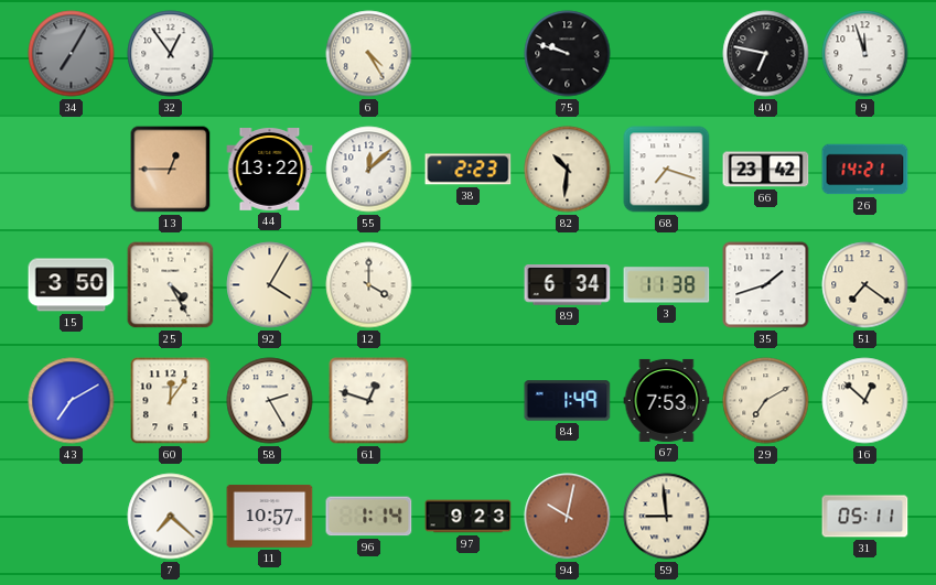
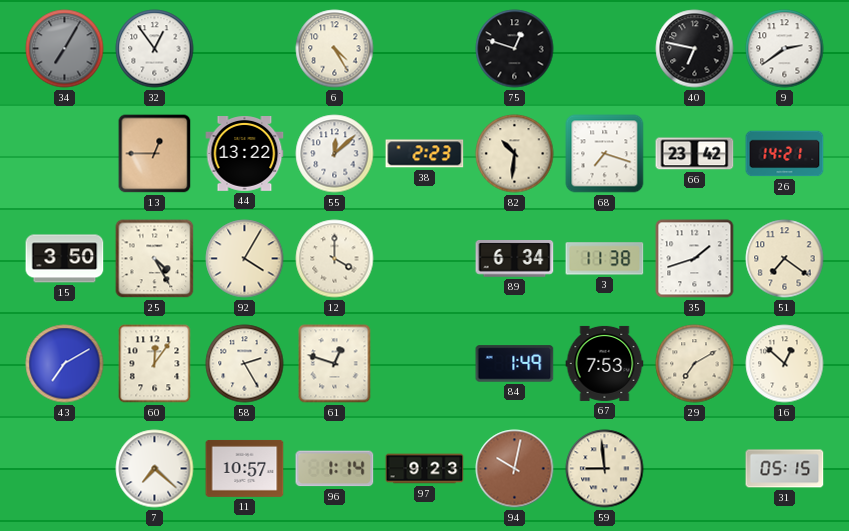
75: 9:48 -> 12:48 (515, 49)
9: 11:57 -> 2:39 (785, 49)
31: 05:11 -> 05:15 (785, 469)
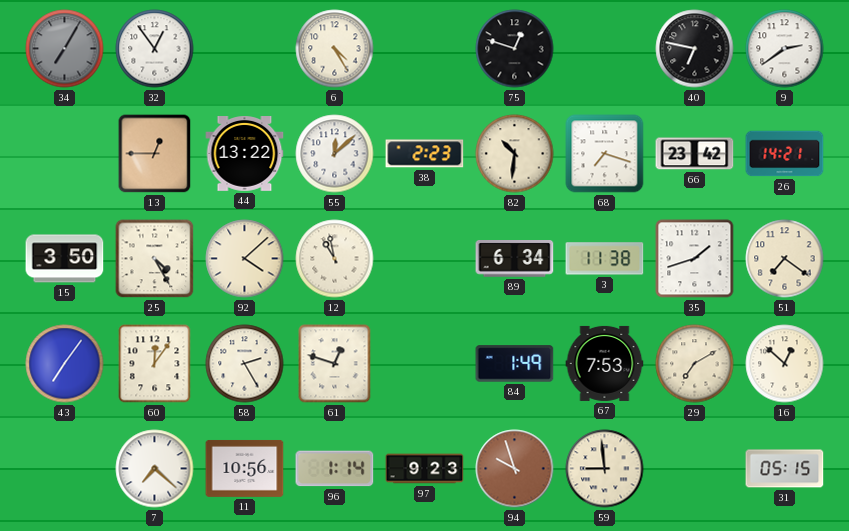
92: 4:05 -> 4:08 (245, 259)
12: 4:00 -> 10:58 (335, 259)
43: 7:10 -> 7:06 (65, 364)
11: 10:57 -> 10:56 (245, 468)
94: 10:02 -> 9:57 (515, 469)
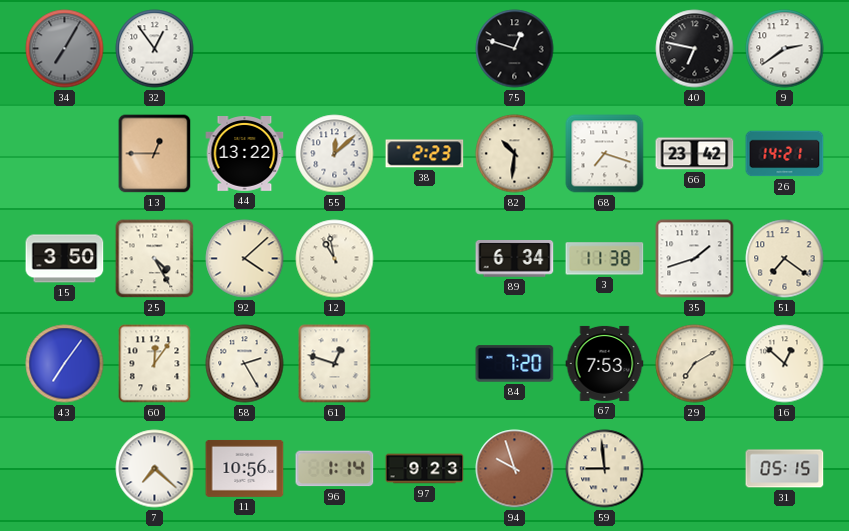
6: 4:25 -> none (335, 49)
84: 1:49 -> 7:20 (515, 364)
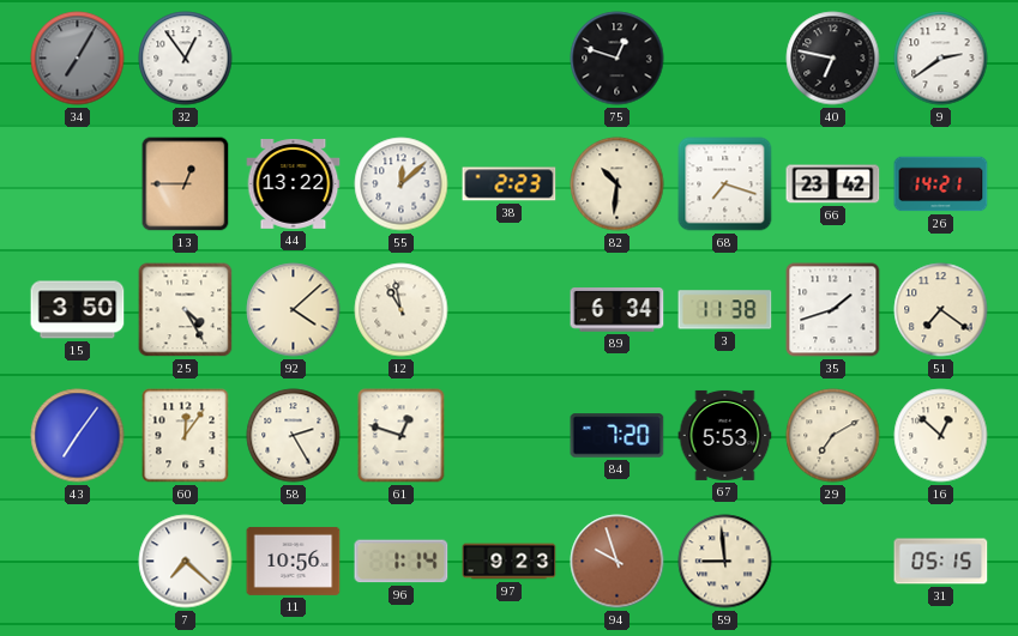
67: 7:53 -> 5:53 (725, 435)
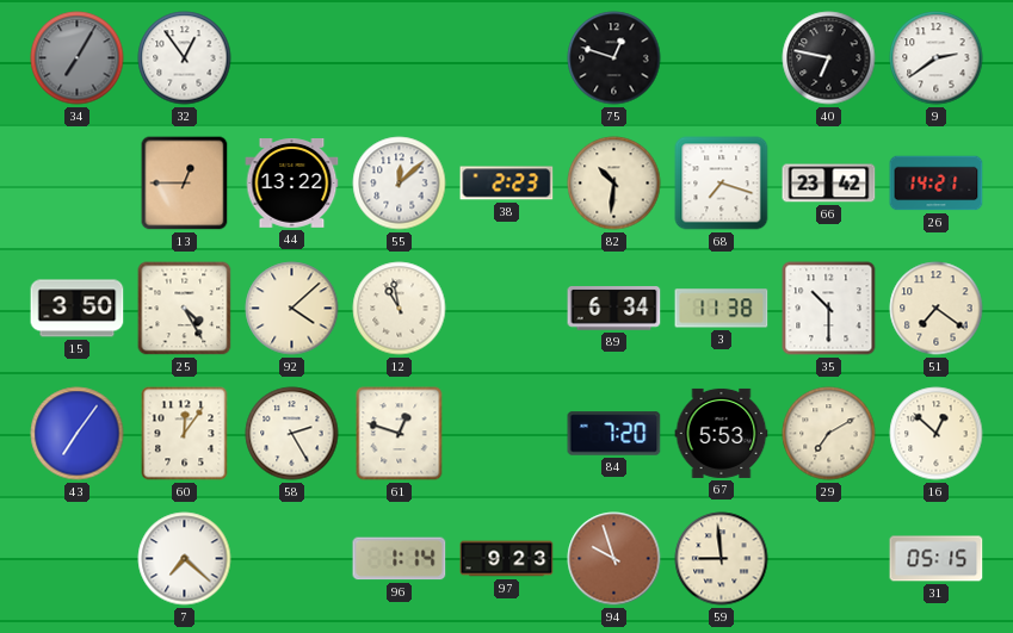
35: 1:42 -> 10:30 (829, 309)
11: 10:56 -> none (294, 561)
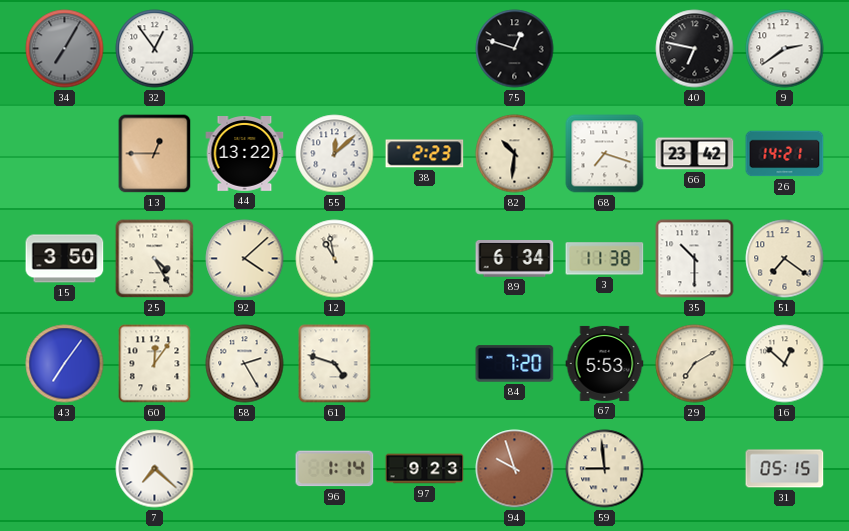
61: 12:48 -> 4:48 (335, 364)
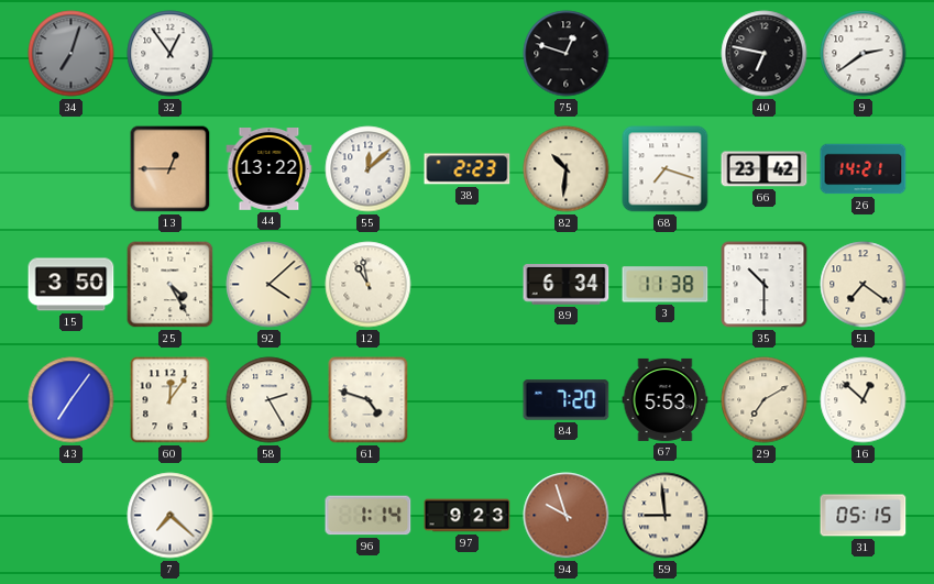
34: 7:05 -> 7:03 (72, 54)
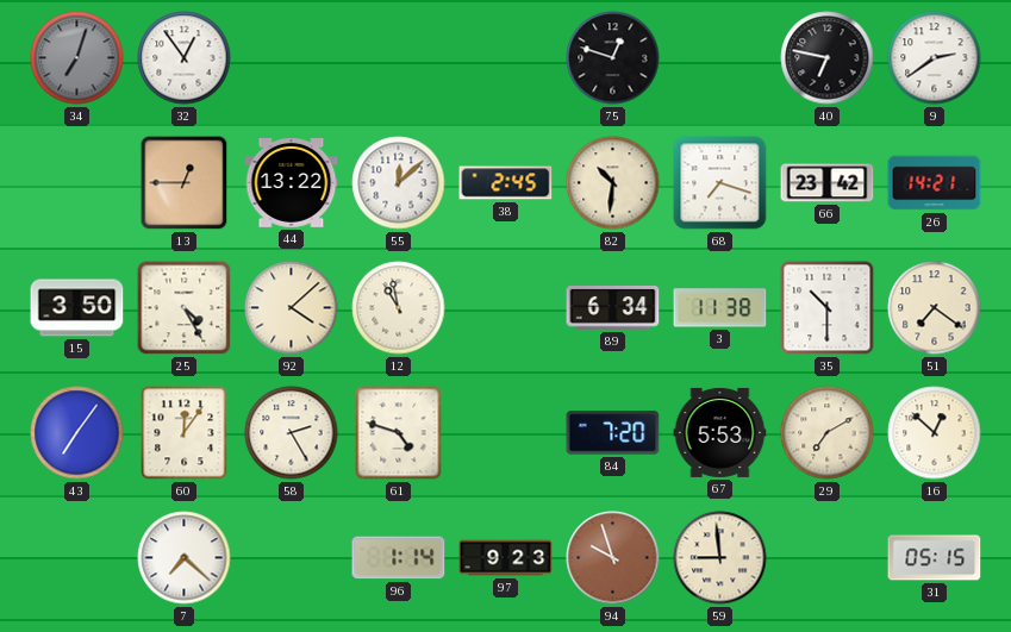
38: 2:23 -> 2:45 (506, 183)
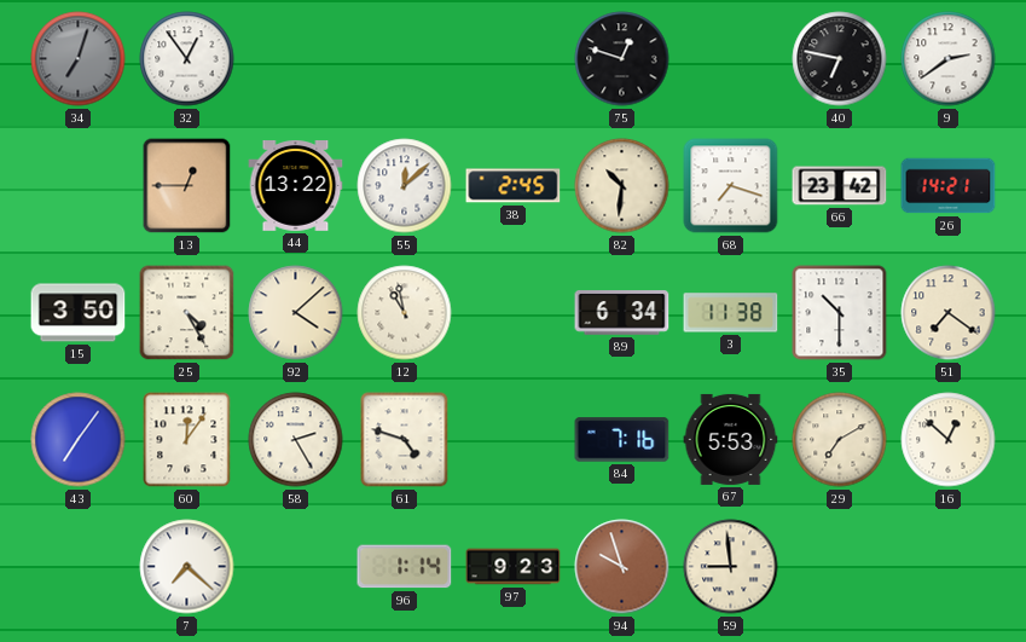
84: 7:20 -> 7:16 (622, 440)
31: 05:15 -> none (935, 558)
